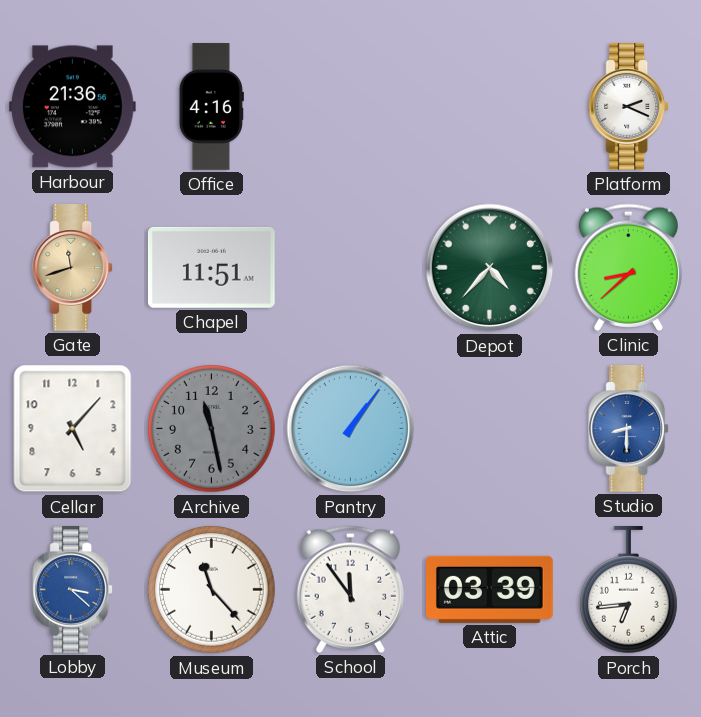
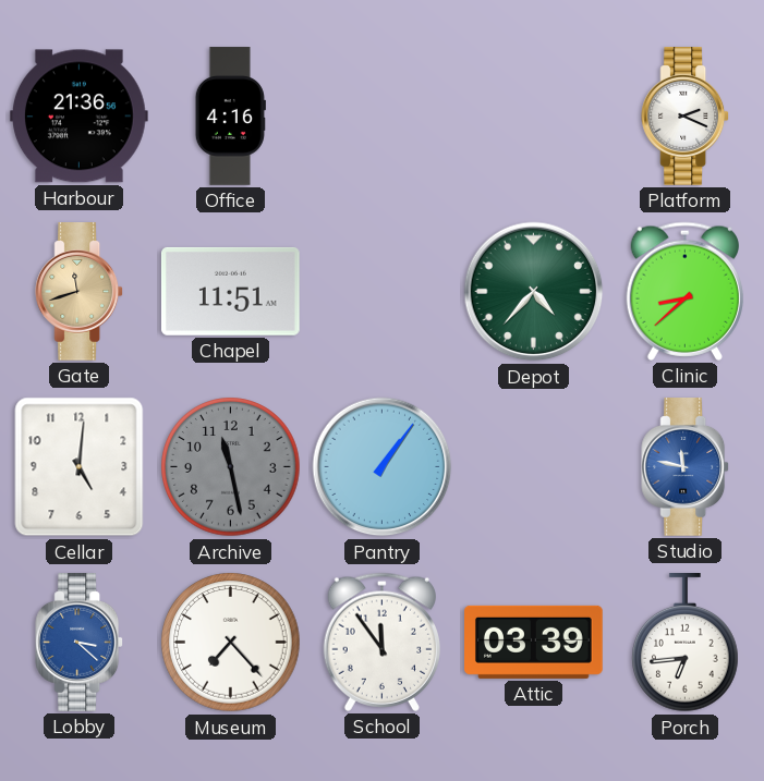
Cellar: 5:07 -> 5:01 (80, 467)
Studio: 8:30 -> 11:47 (686, 467)
Museum: 11:23 -> 7:23 (231, 643)
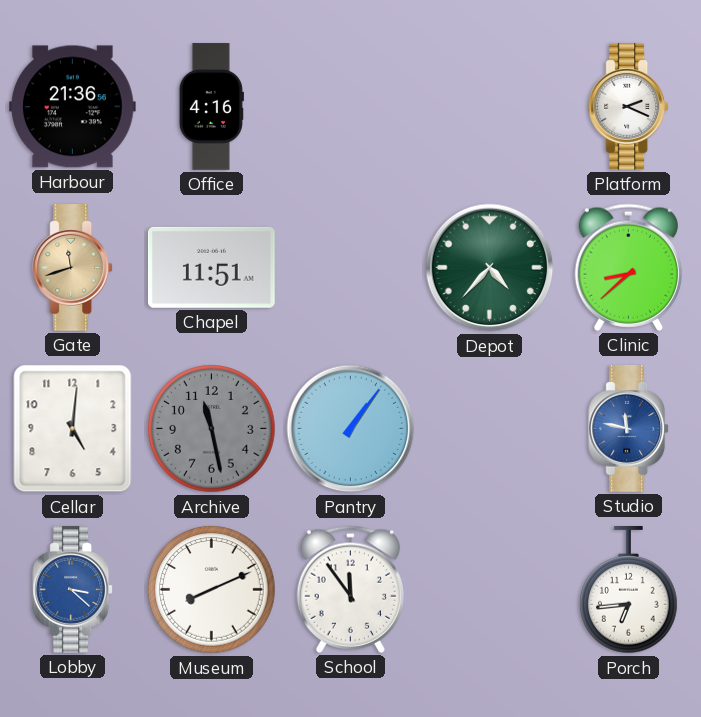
Museum: 7:23 -> 8:11 (212, 590)
Attic: 03:39 -> none (534, 642)
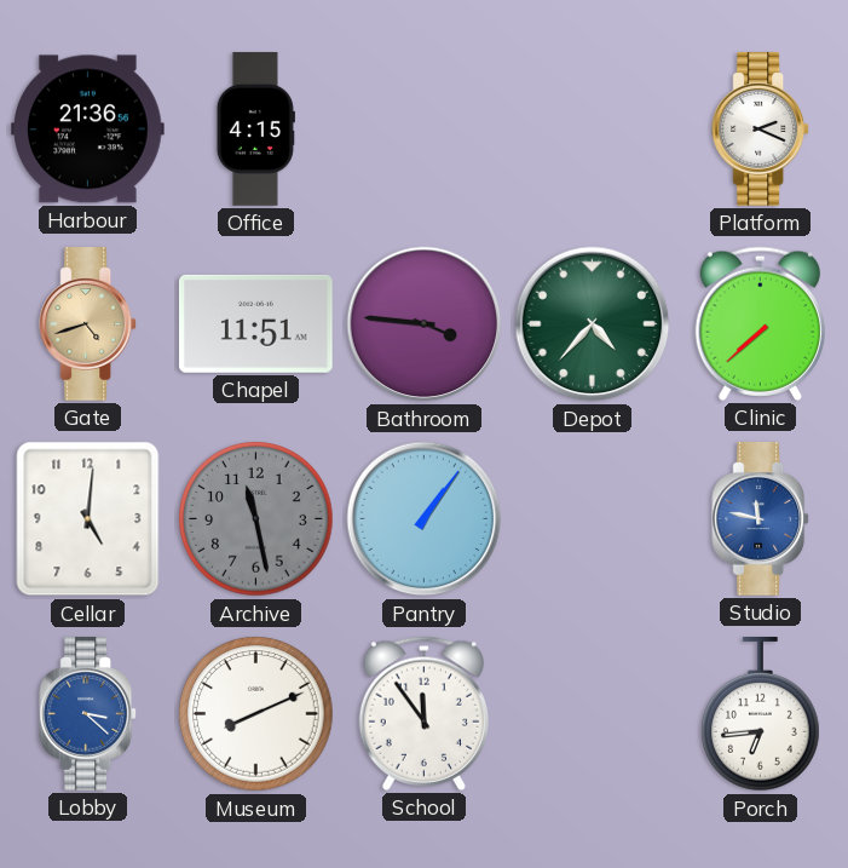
Office: 4:16 -> 4:15 (255, 130)
Gate: 11:42 -> 4:42 (88, 324)
Bathroom: none -> 3:46 (425, 324)
Clinic: 8:38 -> 7:38 (760, 323)
